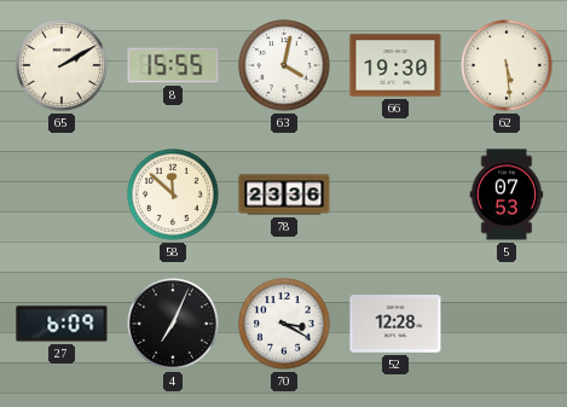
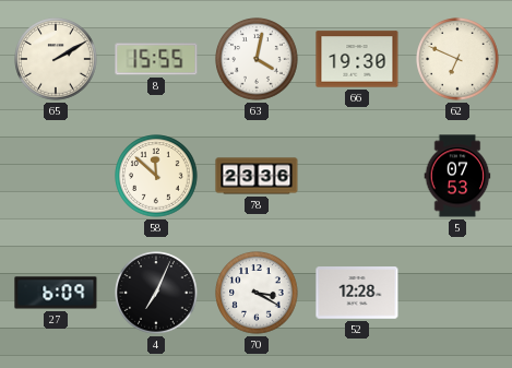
62: 5:29 -> 6:49 (457, 59)
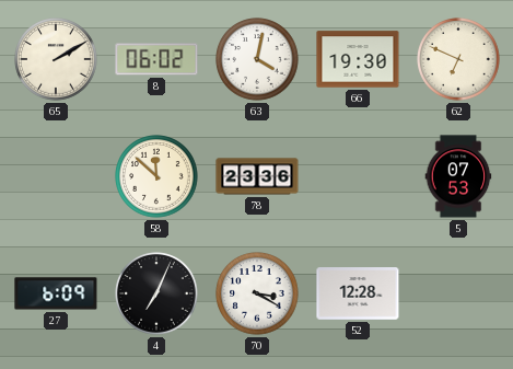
8: 15:55 -> 06:02 (156, 59)
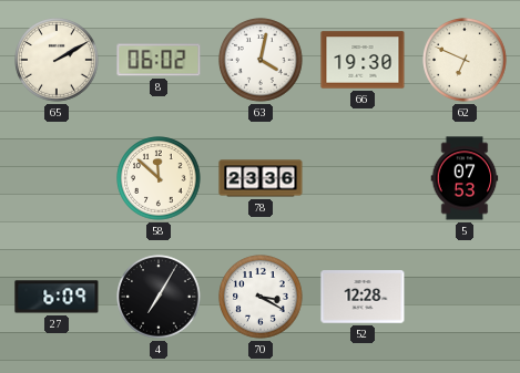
4: 7:04 -> 7:05 (159, 297)
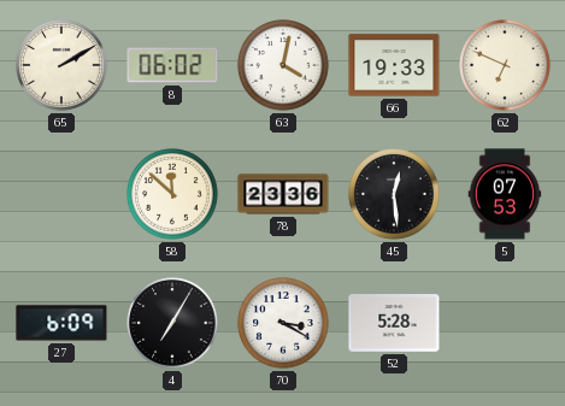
66: 19:30 -> 19:33 (394, 65)
45: none -> 12:29 (394, 194)
52: 12:28 -> 5:28 (394, 323)
